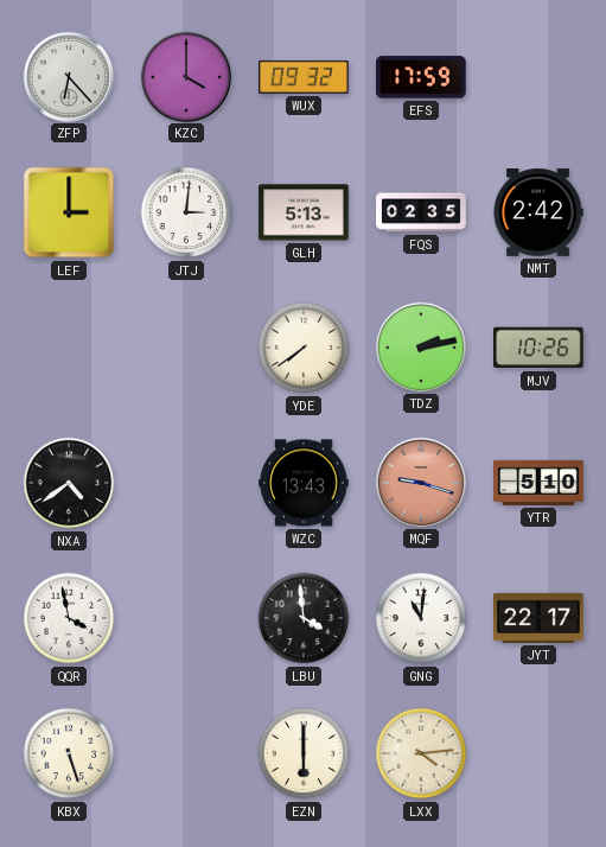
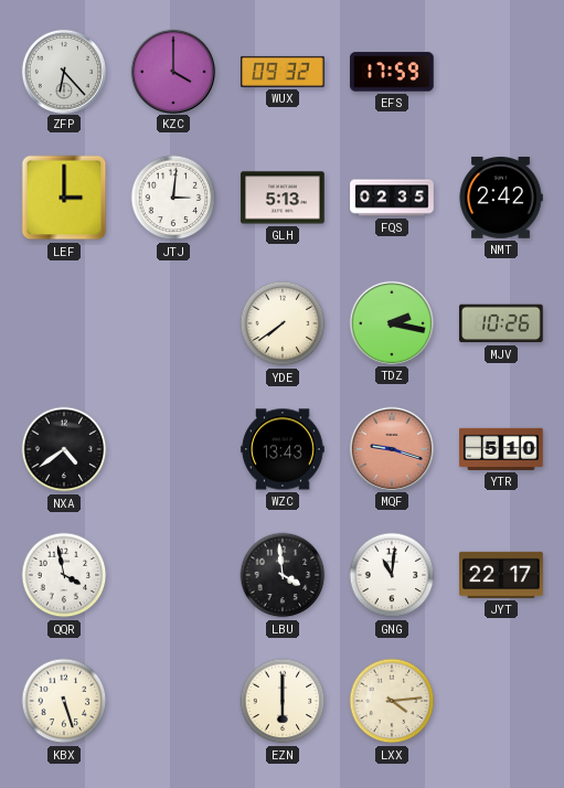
TDZ: 2:13 -> 2:17 (391, 322)
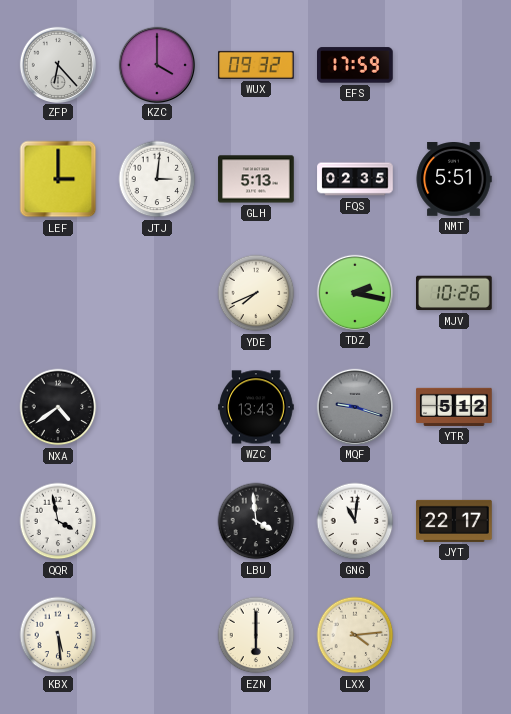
NMT: 2:42 -> 5:51 (454, 180)
YDE: 7:39 -> 7:41 (256, 293)
MQF dial: salmon -> grey (354, 406)
YTR: 5:10 -> 5:12 (454, 407)
KBX: 5:27 -> 5:29 (58, 635)
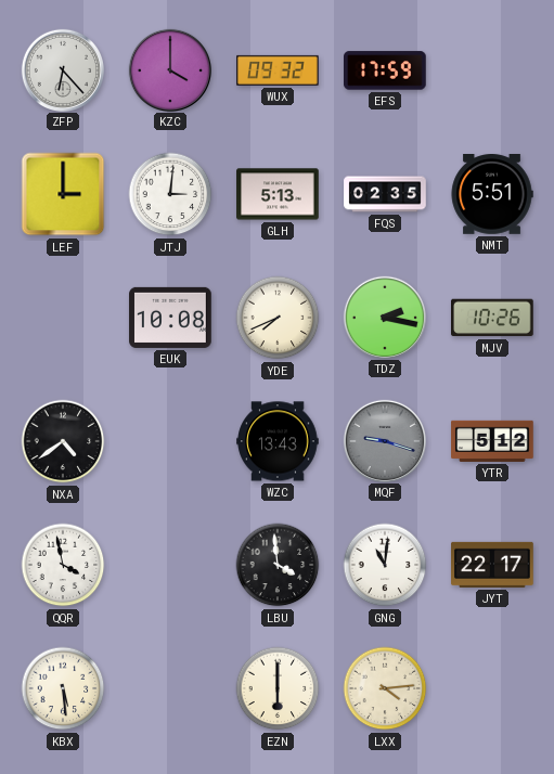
EUK: none -> 10:08 (170, 318)
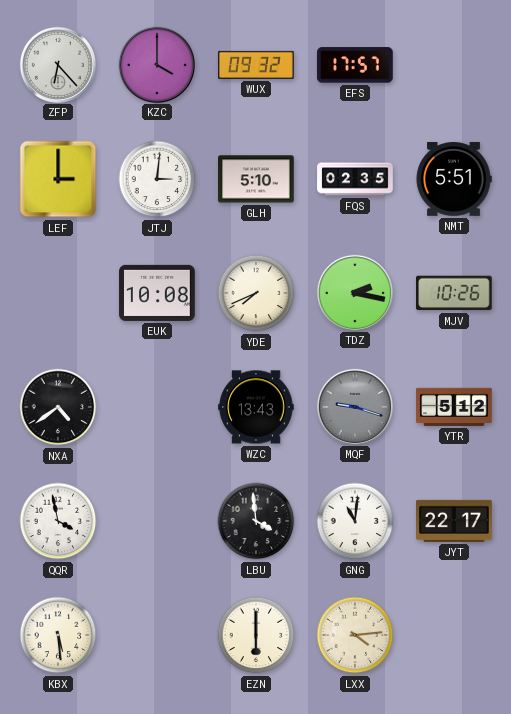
EFS: 17:59 -> 17:57 (356, 65)
GLH: 5:13 -> 5:10 (256, 179)
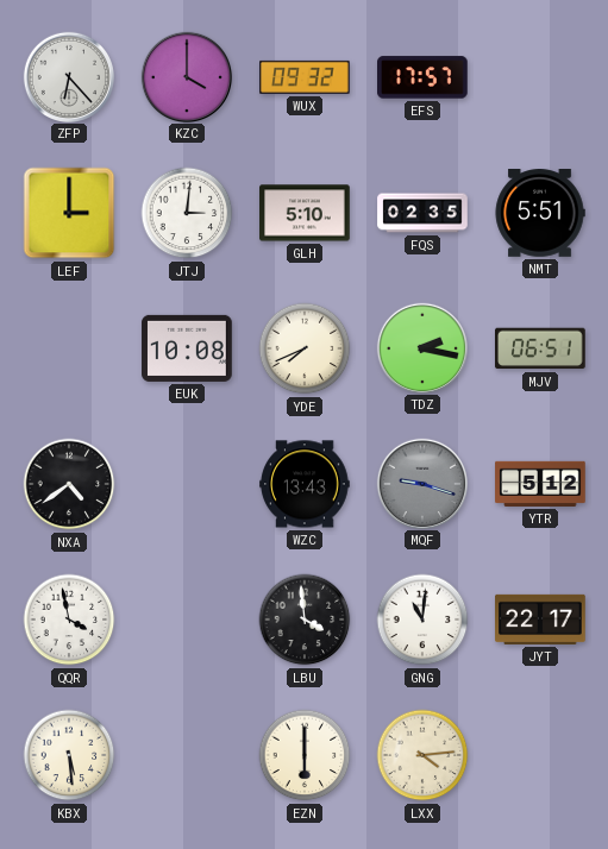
MJV: 10:26 -> 06:51 (541, 348)
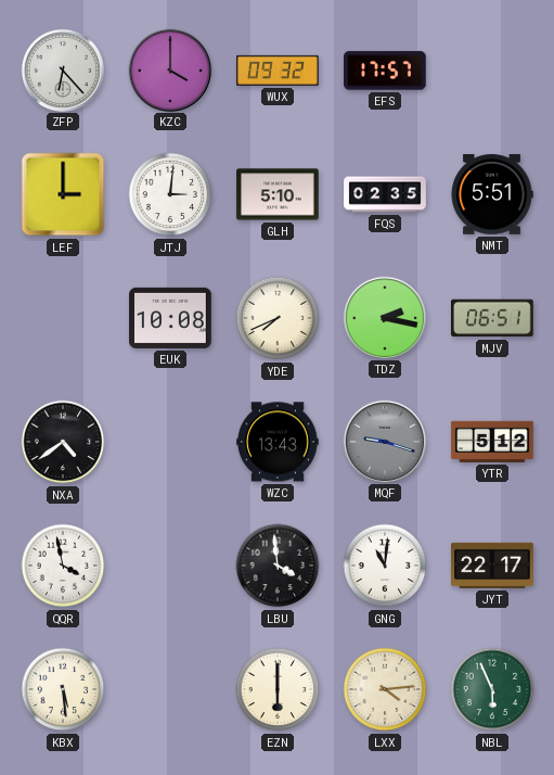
NBL: none -> 5:56 (492, 689)
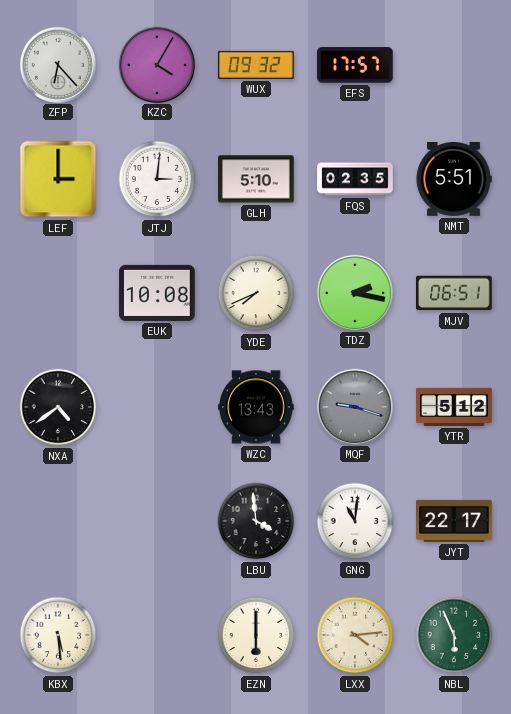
KZC: 4:00 -> 4:05 (156, 64)
QQR: 3:58 -> none (63, 566)
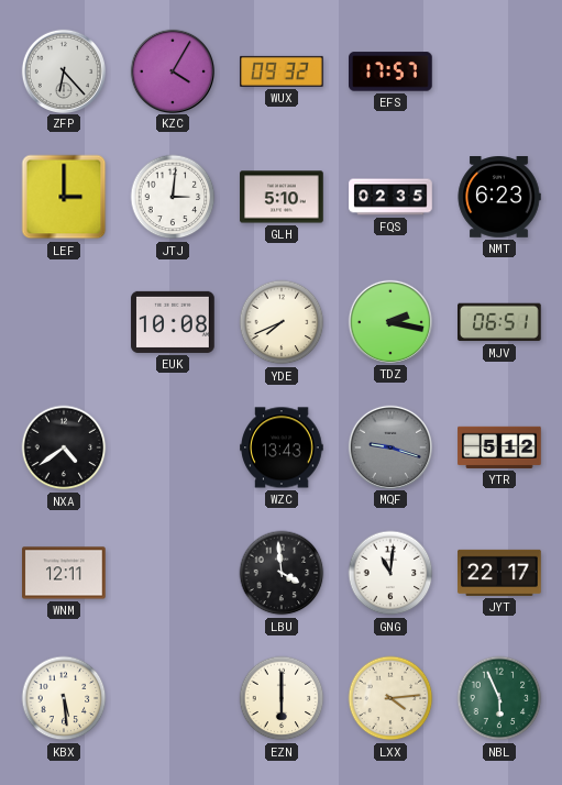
NMT: 5:51 -> 6:23 (499, 198)
WNM: none -> 12:11 (64, 573)
